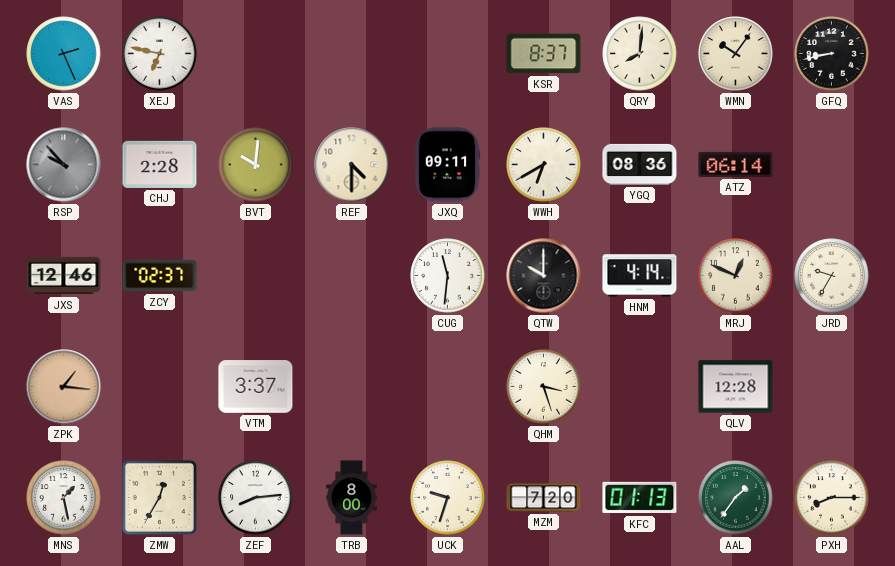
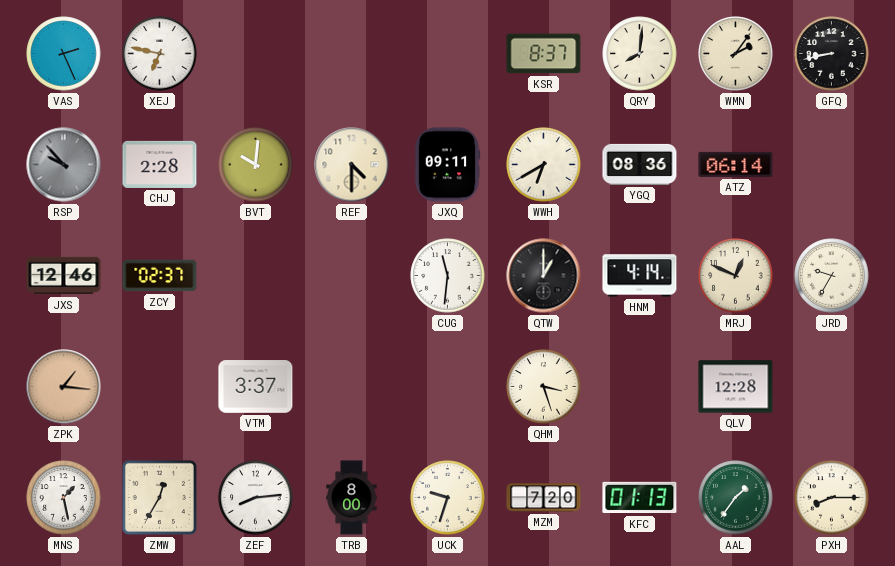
WMN: 10:06 -> 2:06 (736, 54)
QTW: 10:00 -> 1:00 (544, 276)
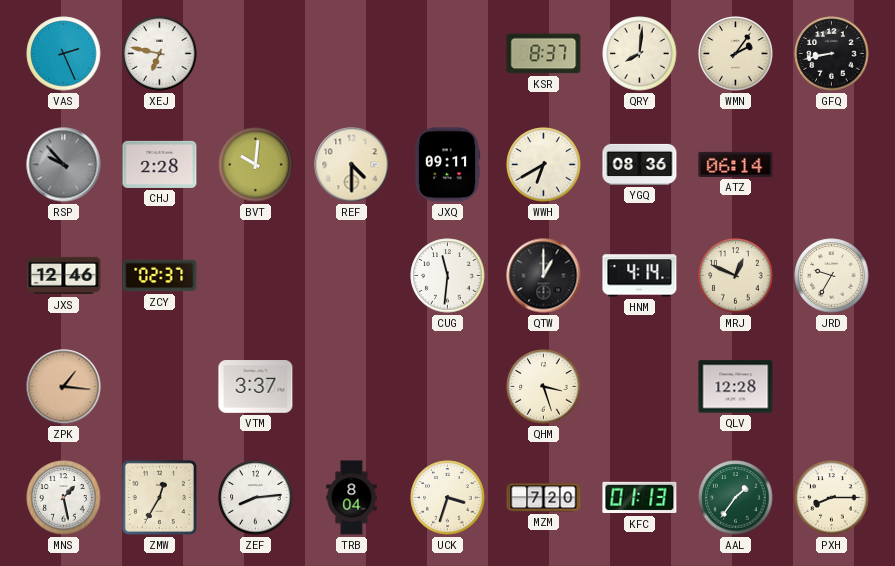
TRB: 8:00 -> 8:04 (352, 498)
UCK: 9:33 -> 3:33 (448, 498)
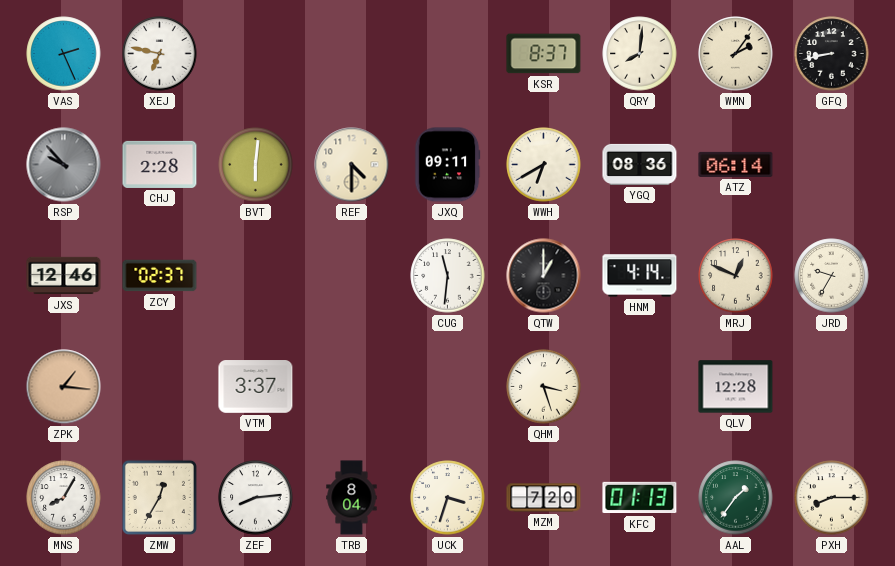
BVT: 10:01 -> 6:01 (256, 165)
MNS: 1:28 -> 8:05 (64, 498)
